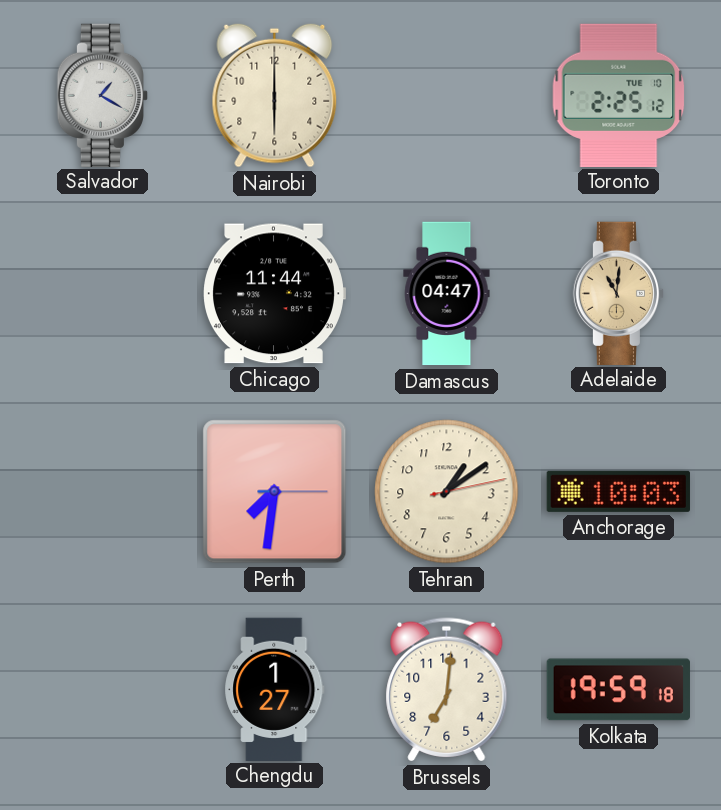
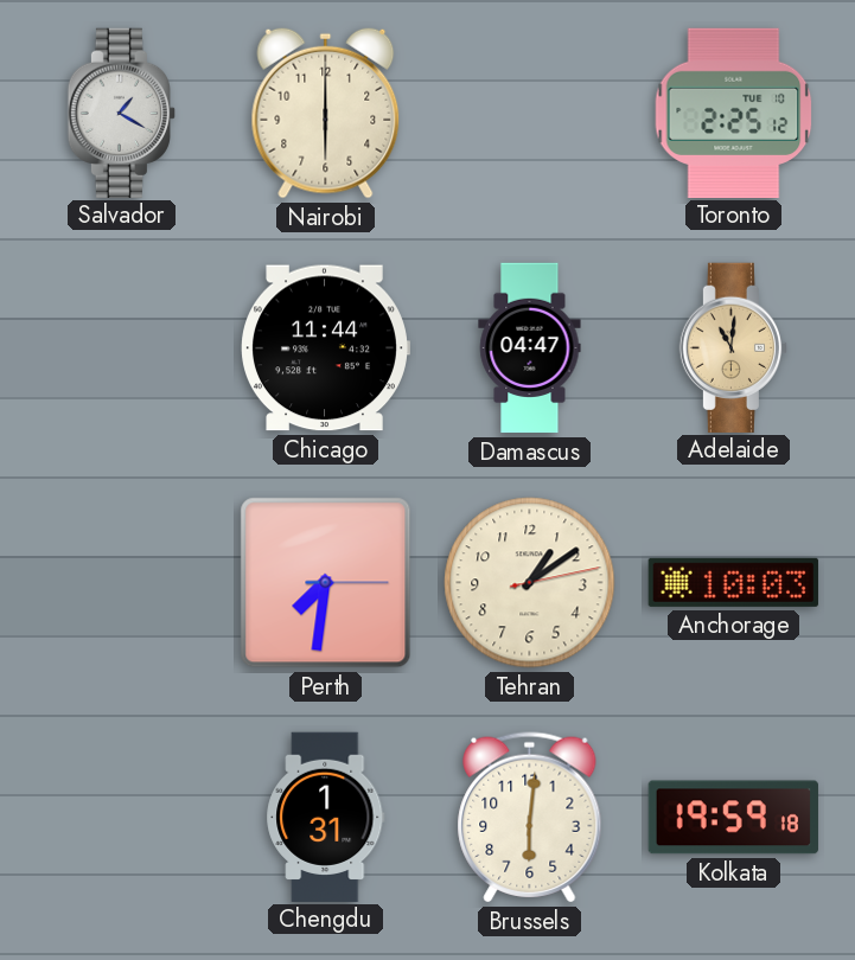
Chengdu: 1:27 -> 1:31 (326, 817)
Brussels: 7:01 -> 6:01 (530, 818)
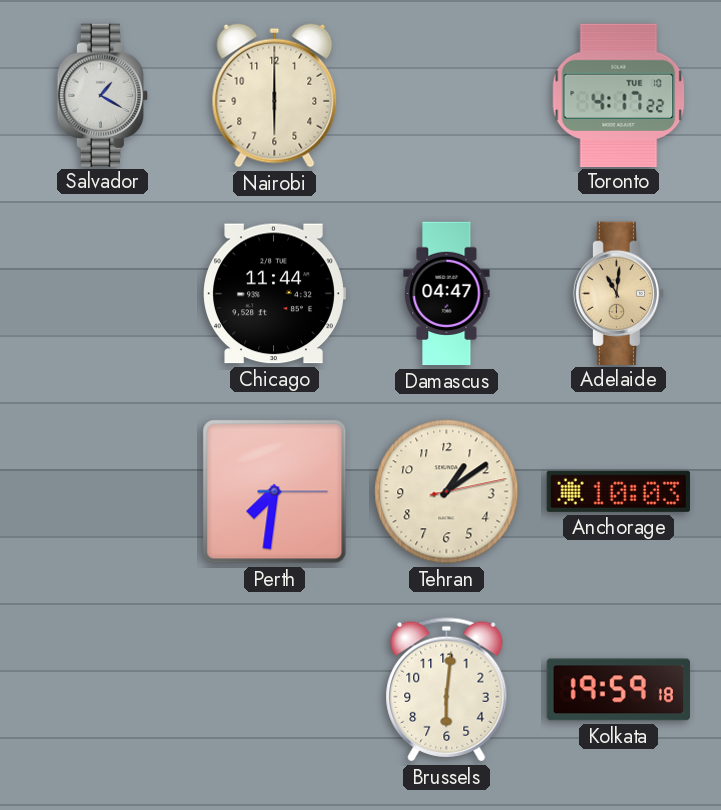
Toronto: 2:25 -> 4:17 (619, 95)
Chengdu: 1:31 -> none (326, 817)
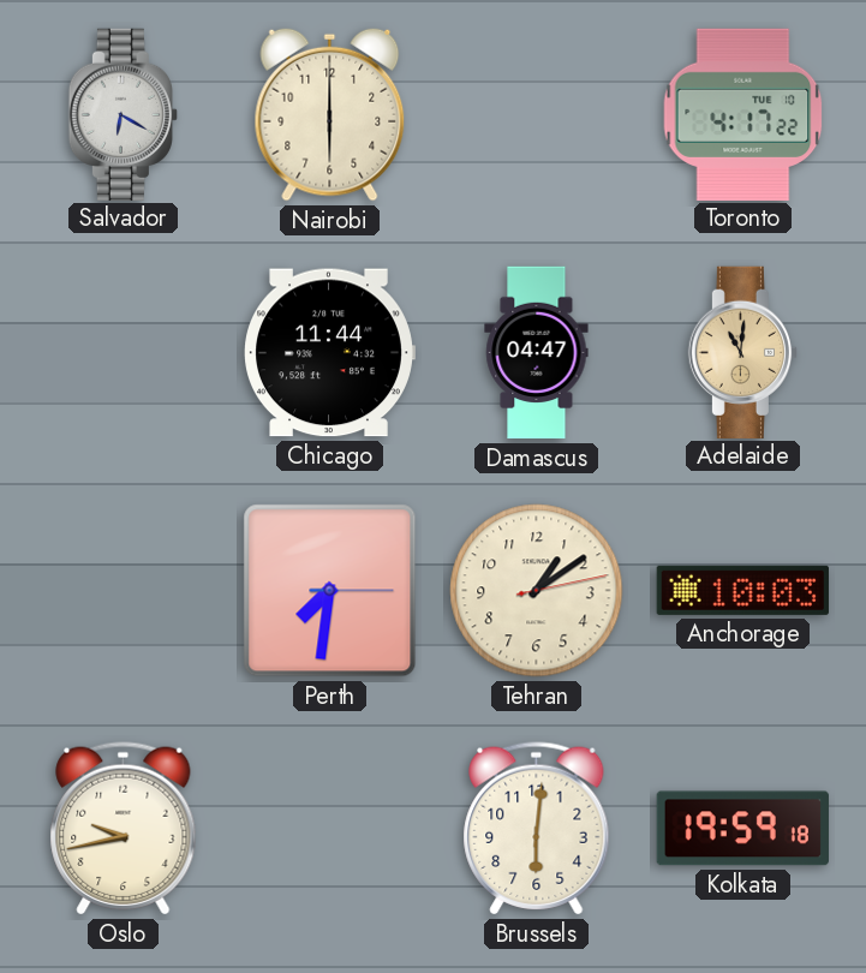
Salvador: 1:20 -> 6:20 (123, 114)
Oslo: none -> 9:43 (124, 829)
